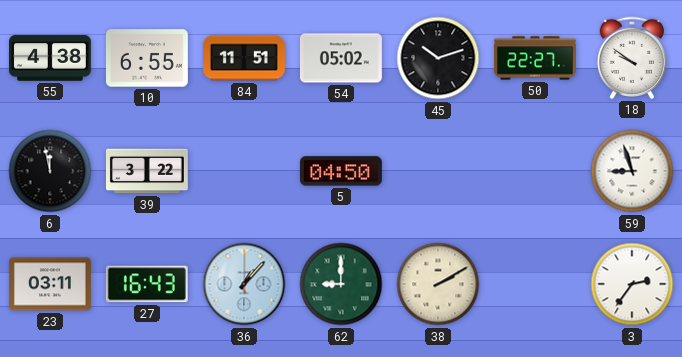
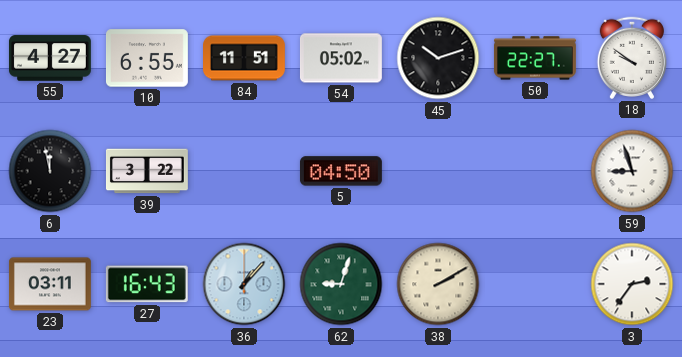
55: 4:38 -> 4:27 (50, 58)
62: 9:00 -> 9:03 (341, 284)
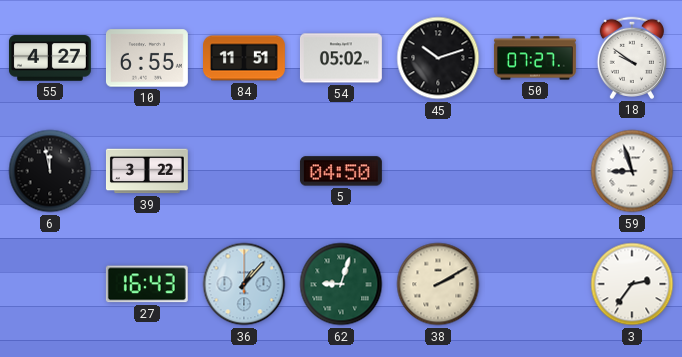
50: 22:27 -> 07:27 (535, 58)
23: 03:11 -> none (50, 284)
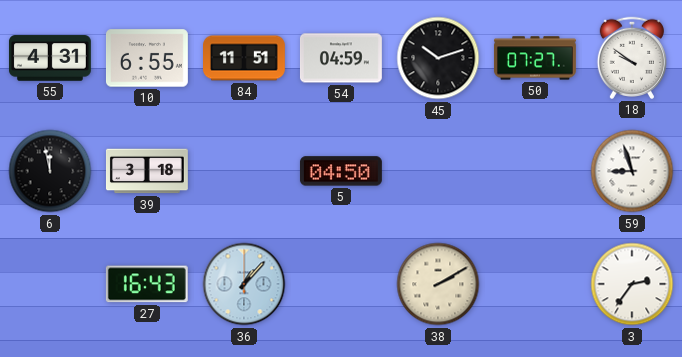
55: 4:27 -> 4:31 (50, 58)
54: 05:02 -> 04:59 (341, 58)
39: 3:22 -> 3:18 (147, 171)
62: 9:03 -> none (341, 284)
